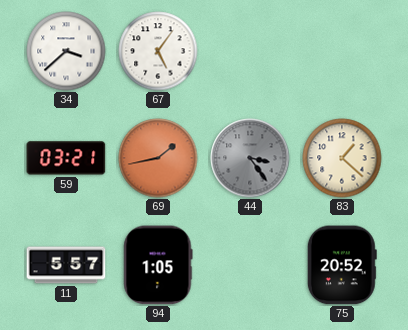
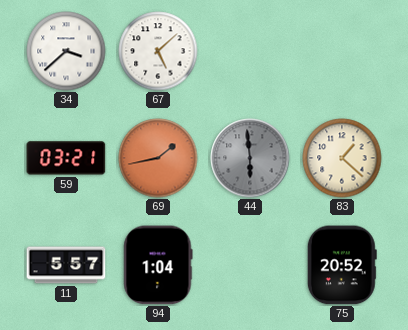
67: 5:06 -> 5:08 (158, 51)
44: 3:24 -> 5:59 (250, 158)
94: 1:05 -> 1:04 (158, 265)
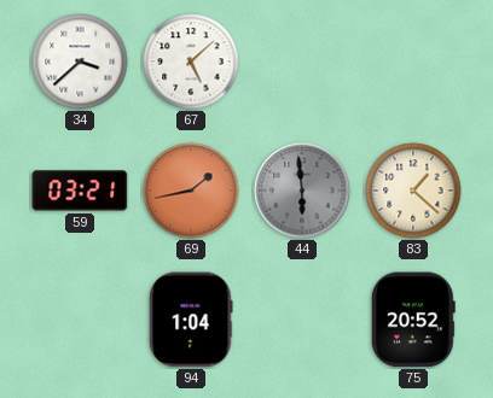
11: 5:57 -> none (66, 265)
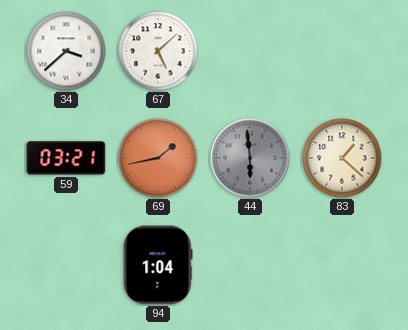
75: 20:52 -> none (413, 320)
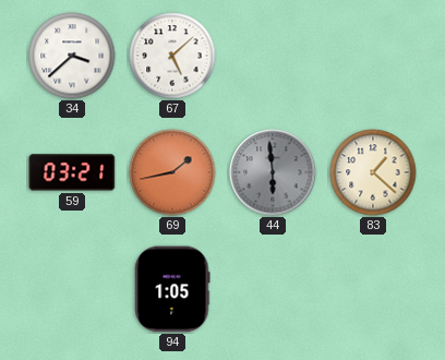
94: 1:04 -> 1:05 (172, 289)
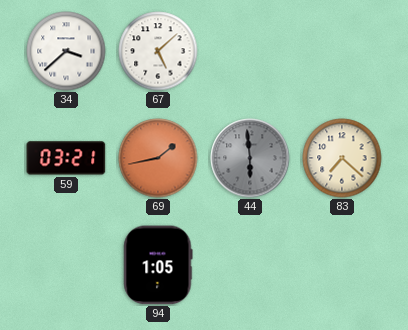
83: 1:22 -> 7:22 (342, 158)
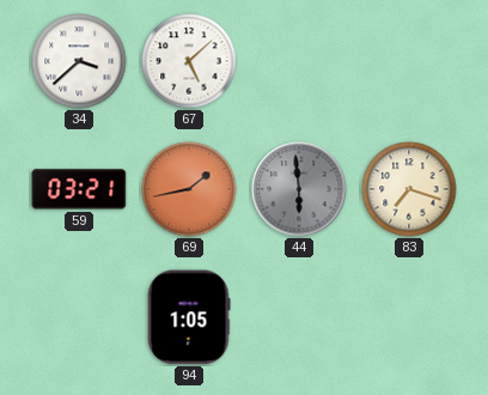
83: 7:22 -> 7:18 (409, 189)
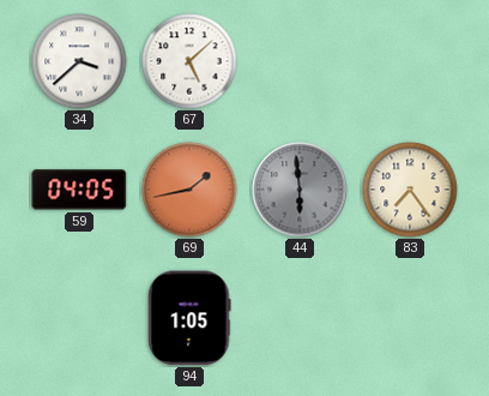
59: 03:21 -> 04:05 (79, 190)
83: 7:18 -> 7:24 (410, 190)
